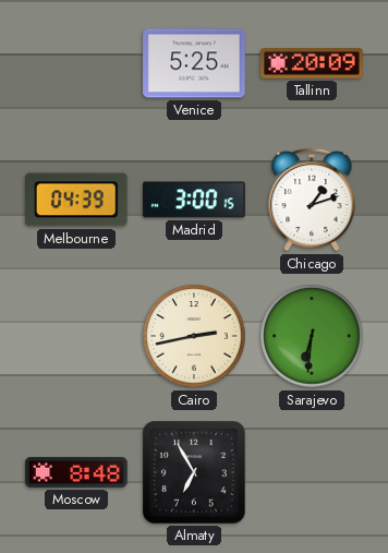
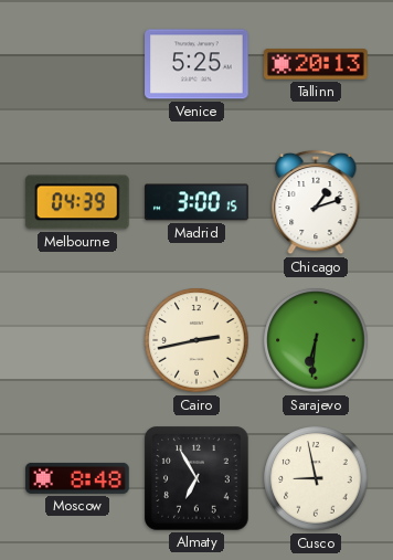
Tallinn: 20:09 -> 20:13 (316, 64)
Cusco: none -> 8:58 (316, 478)
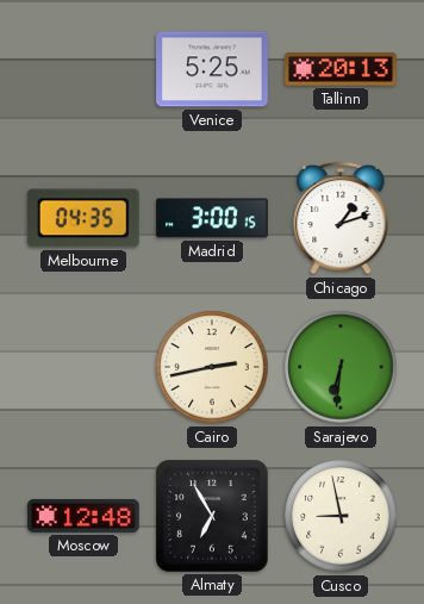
Melbourne: 04:39 -> 04:35 (83, 218)
Moscow: 8:48 -> 12:48 (83, 516)
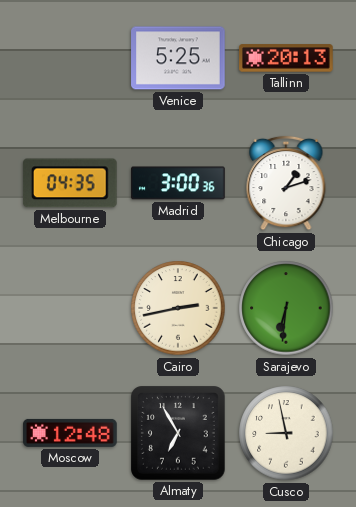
Madrid: 3:00:15 -> 3:00:36 (178, 183)
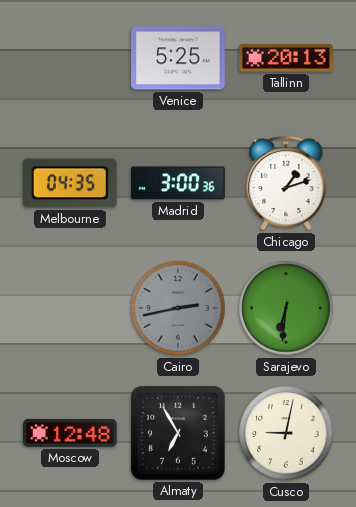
Cairo dial: cream -> grey (178, 308)
Cusco: 8:58 -> 9:02 (286, 433)
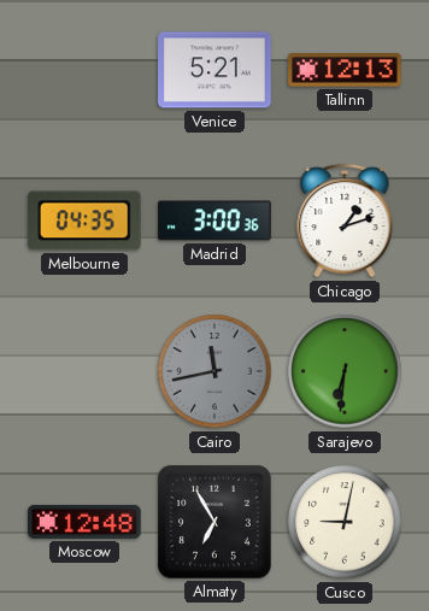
Venice: 5:25 -> 5:21 (214, 70)
Tallinn: 20:13 -> 12:13 (345, 70)
Cairo: 2:43 -> 11:43 (214, 371)
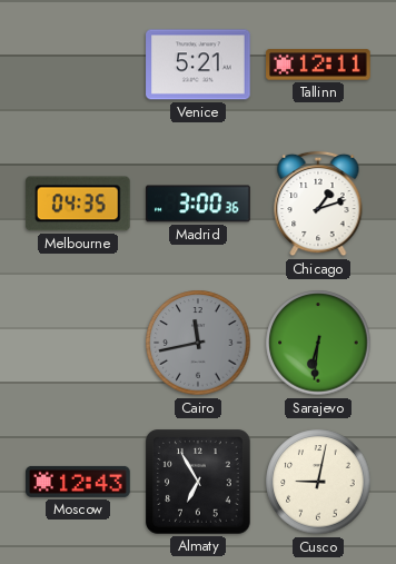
Tallinn: 12:13 -> 12:11 (318, 65)
Moscow: 12:48 -> 12:43 (78, 482)
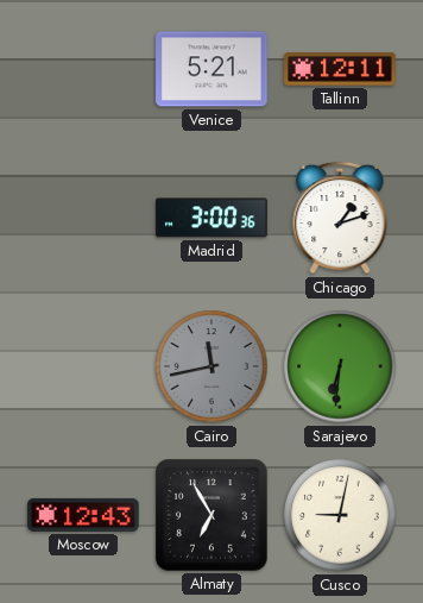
Melbourne: 04:35 -> none (78, 204)
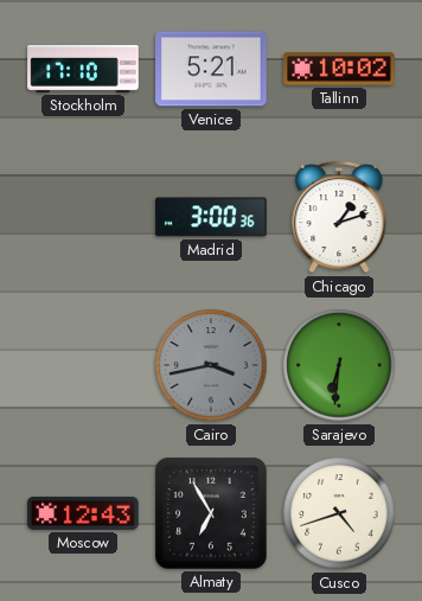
Stockholm: none -> 17:10 (83, 70)
Tallinn: 12:11 -> 10:02 (339, 69)
Cairo: 11:43 -> 3:43 (211, 365)
Cusco: 9:02 -> 4:42 (339, 513)
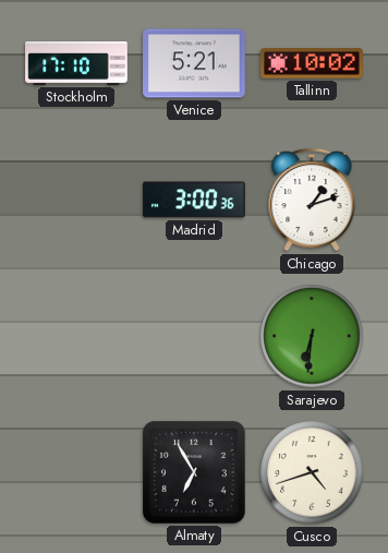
Cairo: 3:43 -> none (211, 365)
Moscow: 12:43 -> none (83, 513)
